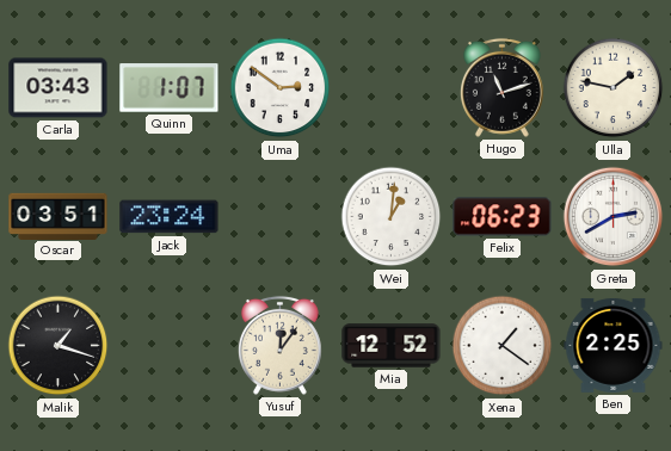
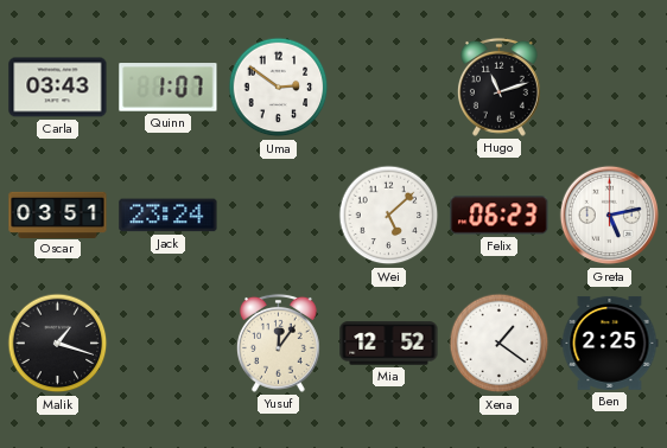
Ulla: 1:47 -> none (614, 88)
Wei: 1:01 -> 5:08 (389, 216)
Greta: 2:40 -> 5:13 (610, 216)
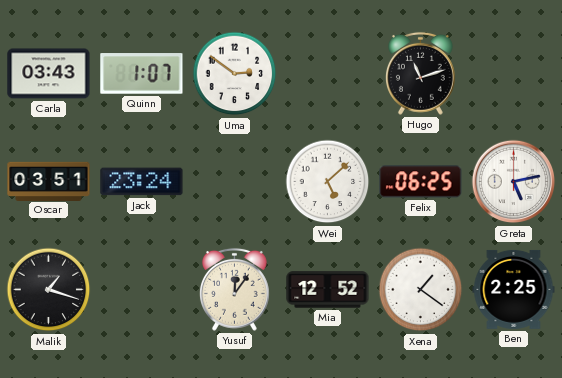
Felix: 06:23 -> 06:25 (421, 182)
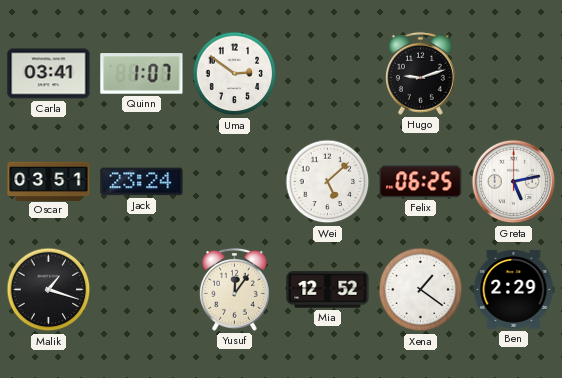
Carla: 03:43 -> 03:41 (49, 74)
Hugo: 11:12 -> 9:12 (420, 73)
Ben: 2:25 -> 2:29 (514, 289)
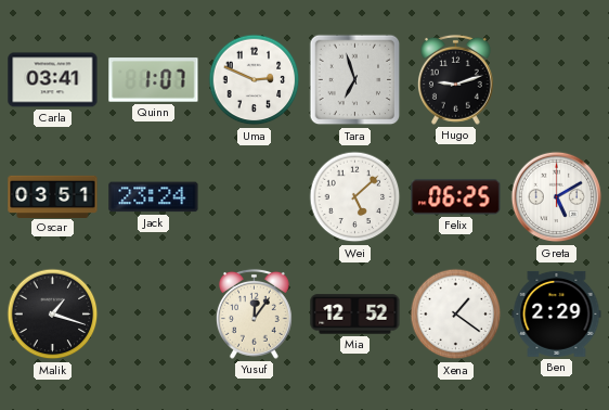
Uma: 2:51 -> 2:49 (255, 80)
Tara: none -> 6:57 (355, 80)
Greta: 5:13 -> 5:10 (557, 197)
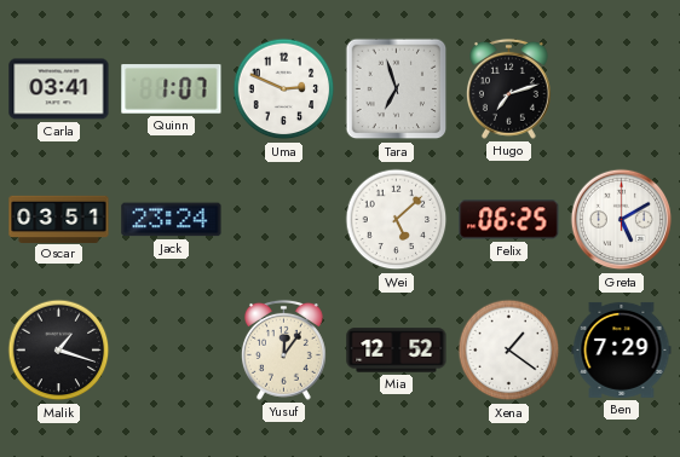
Hugo: 9:12 -> 7:12 (508, 88)
Ben: 2:29 -> 7:29 (622, 349)
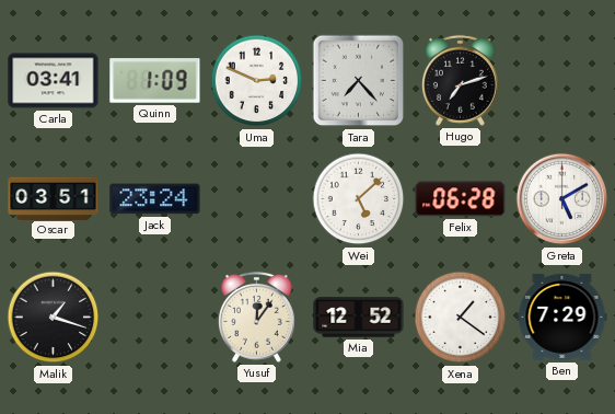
Quinn: 1:07 -> 1:09 (155, 81)
Tara: 6:57 -> 7:23 (359, 81)
Felix: 06:25 -> 06:28 (461, 199)
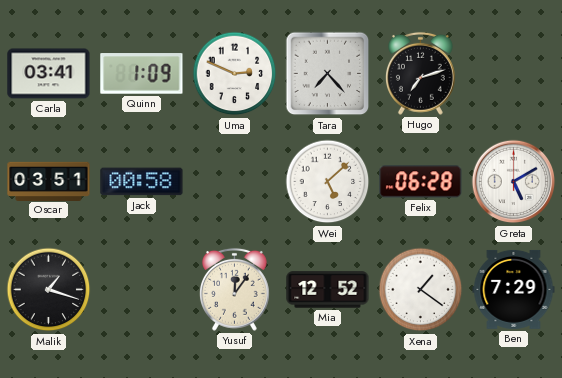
Jack: 23:24 -> 00:58 (142, 182)
